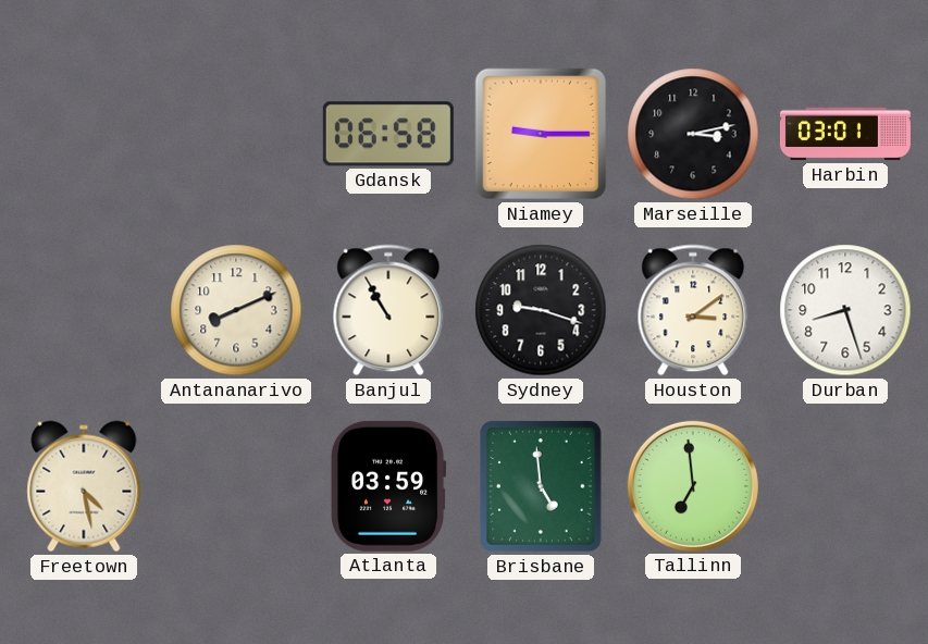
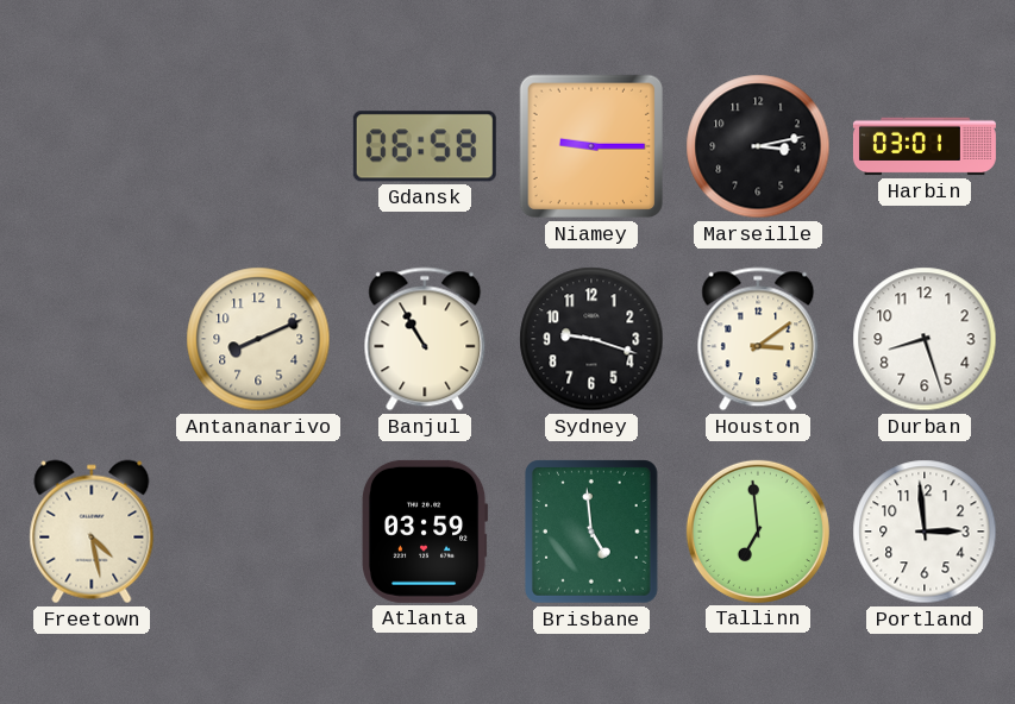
Portland: none -> 2:59 (925, 532)
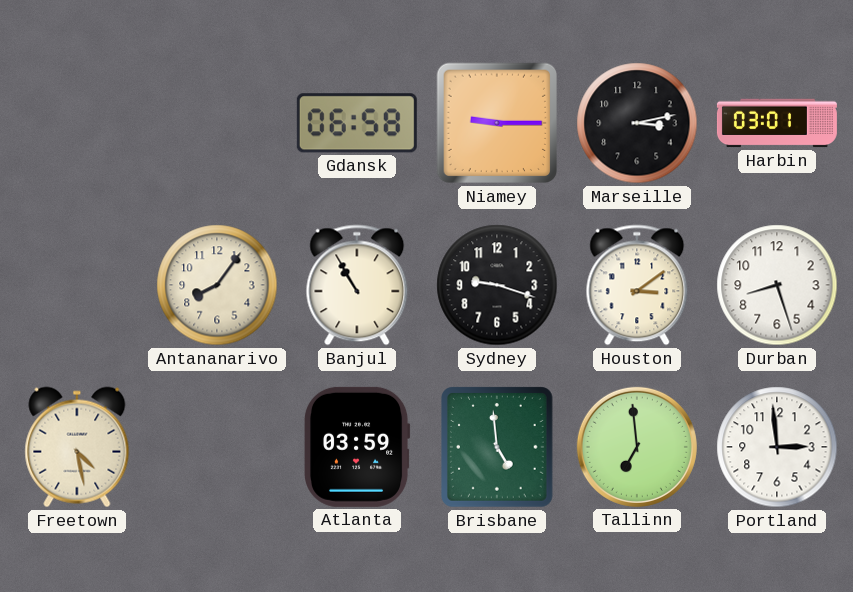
Antananarivo: 8:11 -> 8:06 (217, 285)
